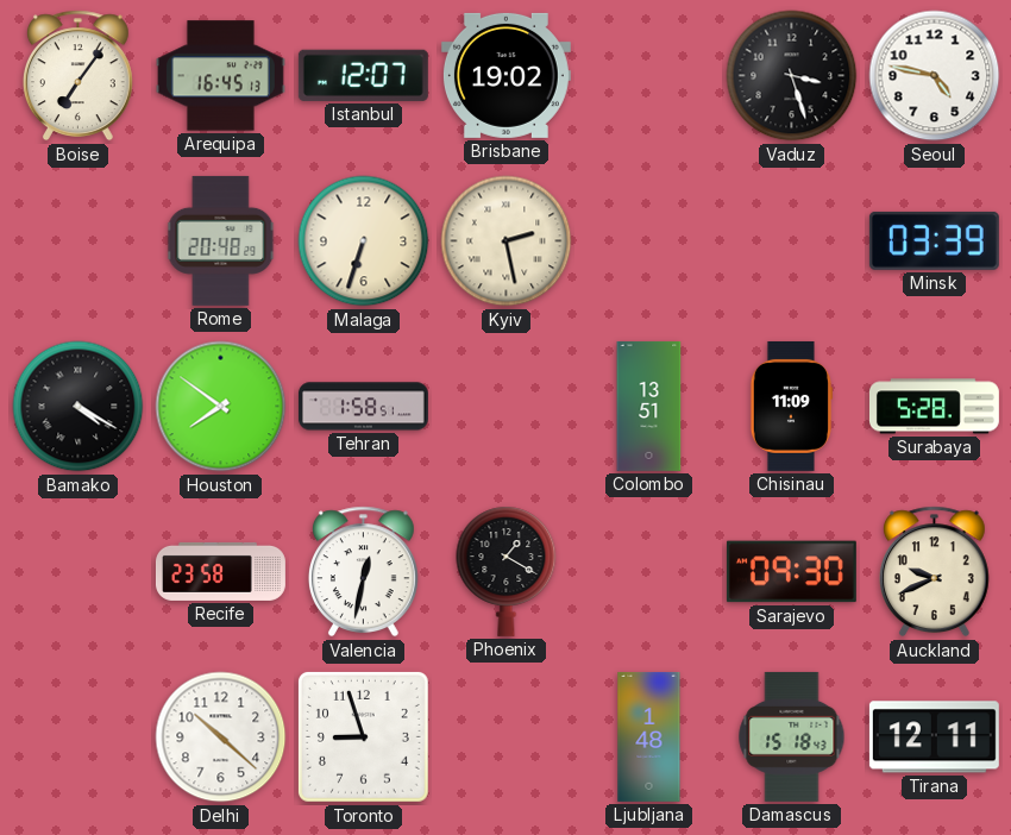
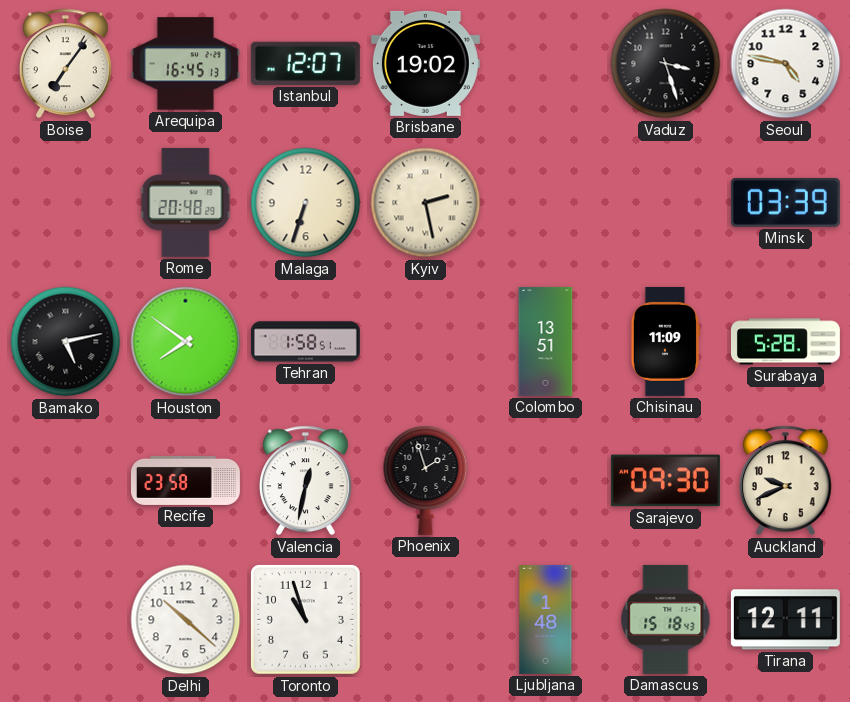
Bamako: 4:20 -> 5:13 (66, 342)
Phoenix: 1:20 -> 1:57 (426, 480)
Toronto: 8:57 -> 10:57 (305, 619)
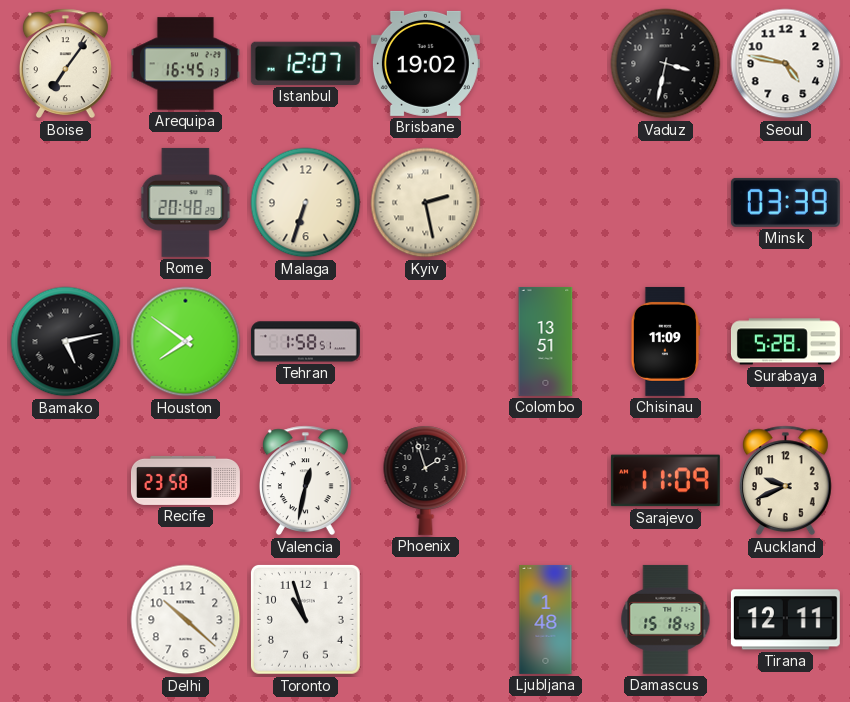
Vaduz: 3:27 -> 3:32 (666, 64)
Sarajevo: 09:30 -> 11:09 (665, 481)
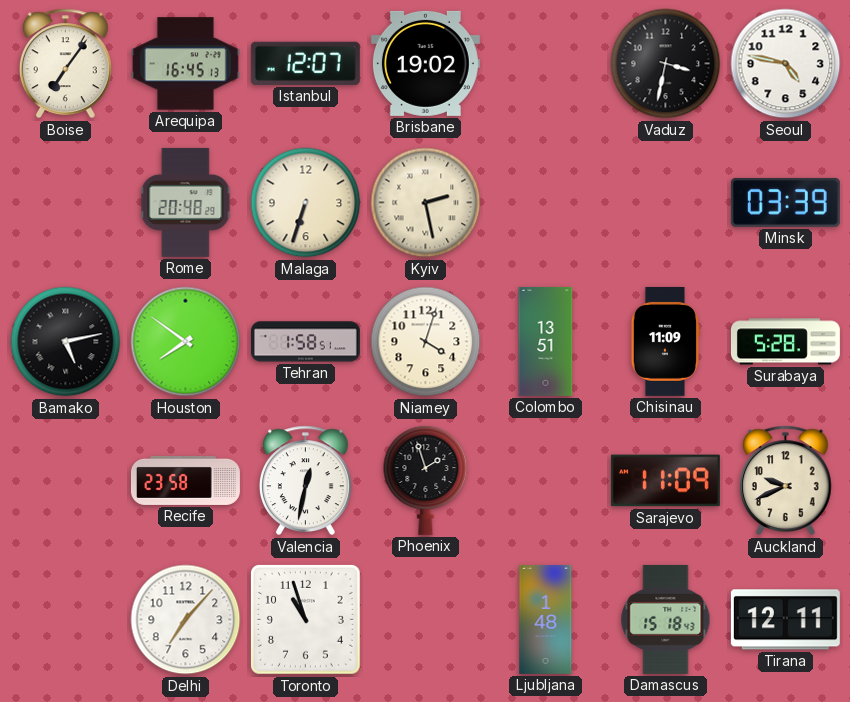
Niamey: none -> 4:03 (426, 342)
Delhi: 10:22 -> 7:07 (186, 620)
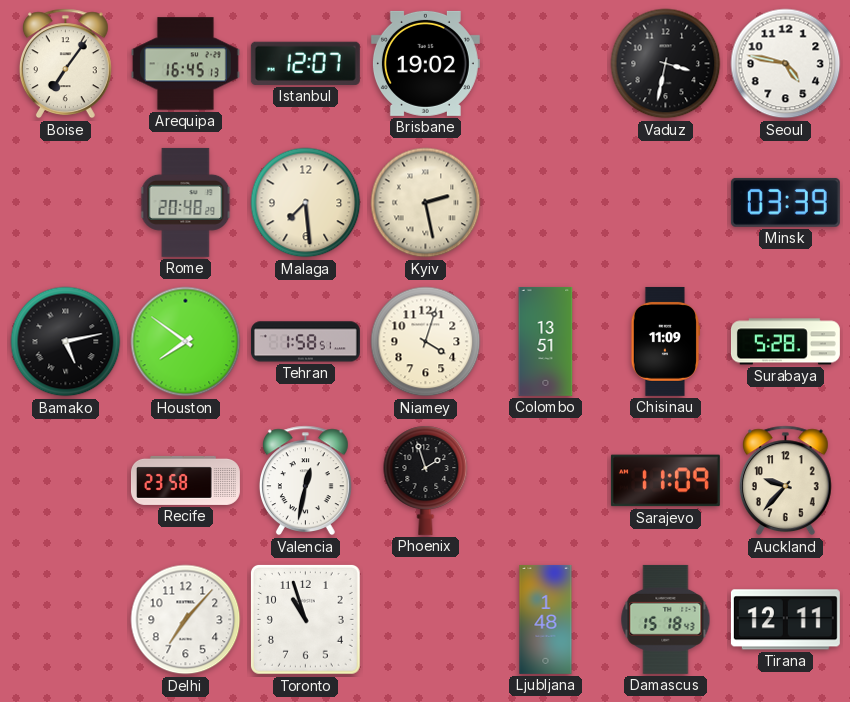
Malaga: 6:33 -> 7:29 (306, 203)
Auckland: 9:41 -> 9:37 (785, 481)
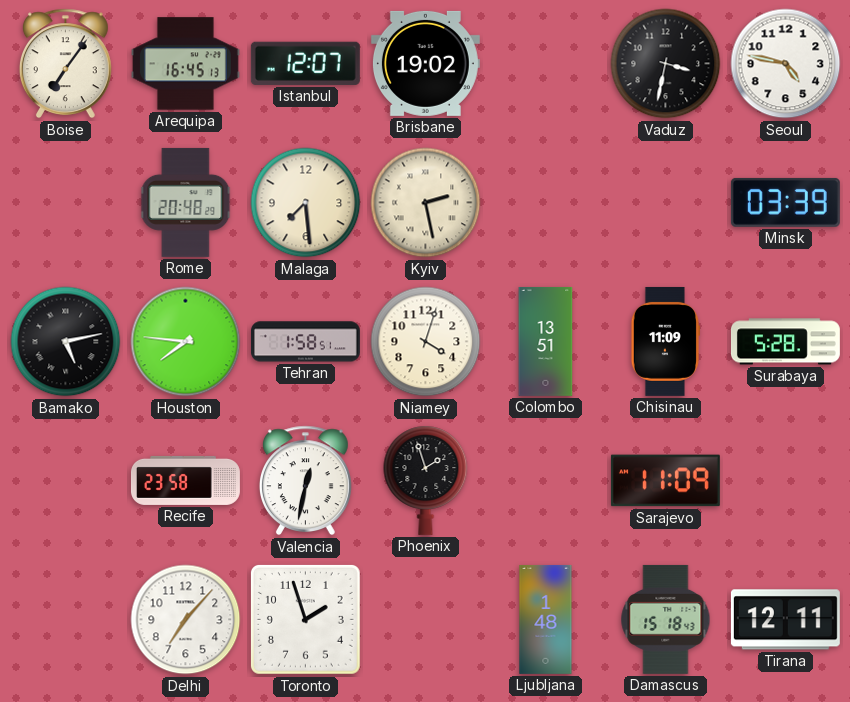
Houston: 7:51 -> 7:46 (186, 342)
Auckland: 9:37 -> none (785, 481)
Toronto: 10:57 -> 1:57 (305, 619)
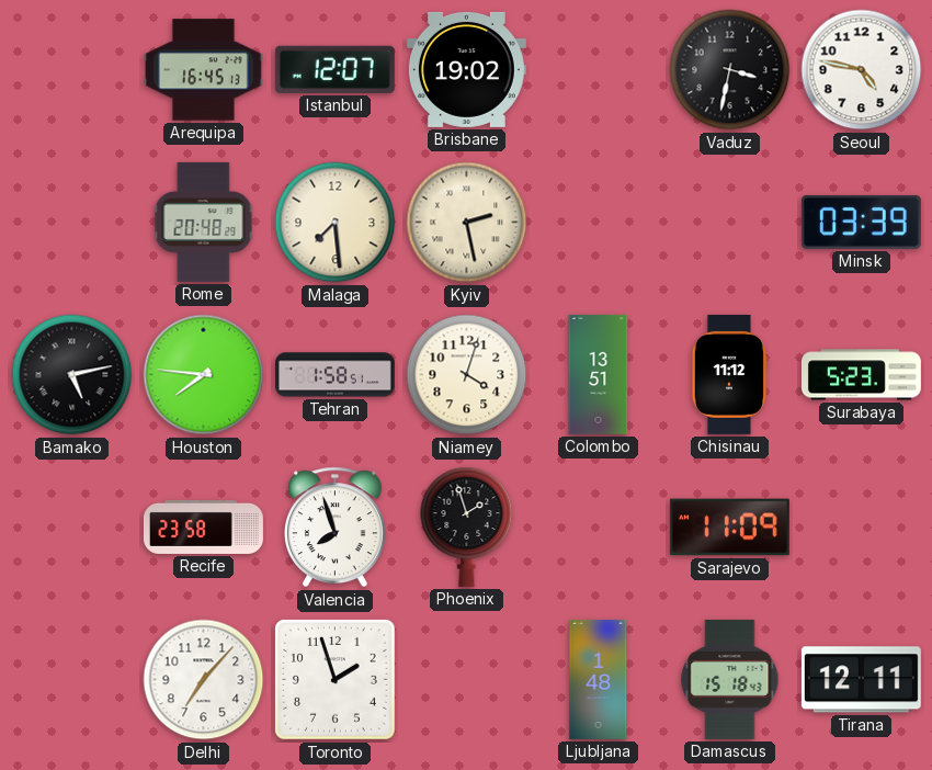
Boise: 7:06 -> none (65, 64)
Chisinau: 11:09 -> 11:12 (728, 374)
Surabaya: 5:28 -> 5:23 (861, 375)
Valencia: 12:32 -> 7:57 (334, 528)
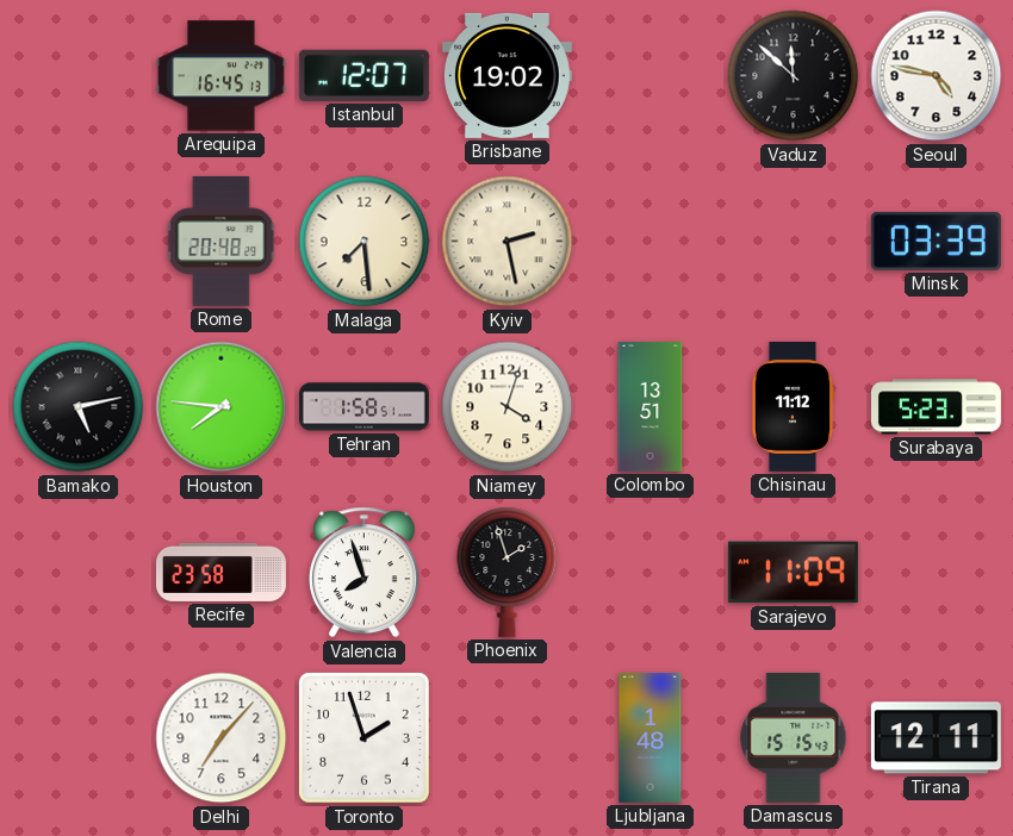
Vaduz: 3:32 -> 11:52 (794, 76)
Damascus: 15:18 -> 15:15 (794, 737)
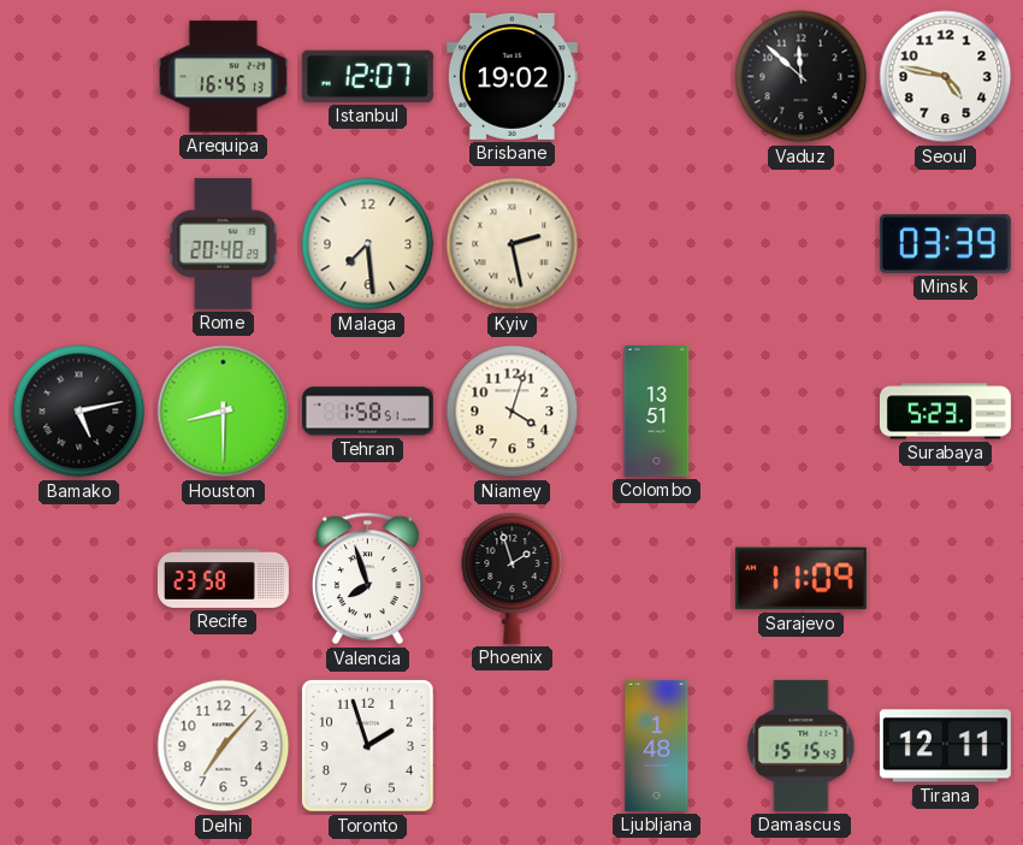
Houston: 7:46 -> 8:30 (224, 412)
Chisinau: 11:12 -> none (791, 406)
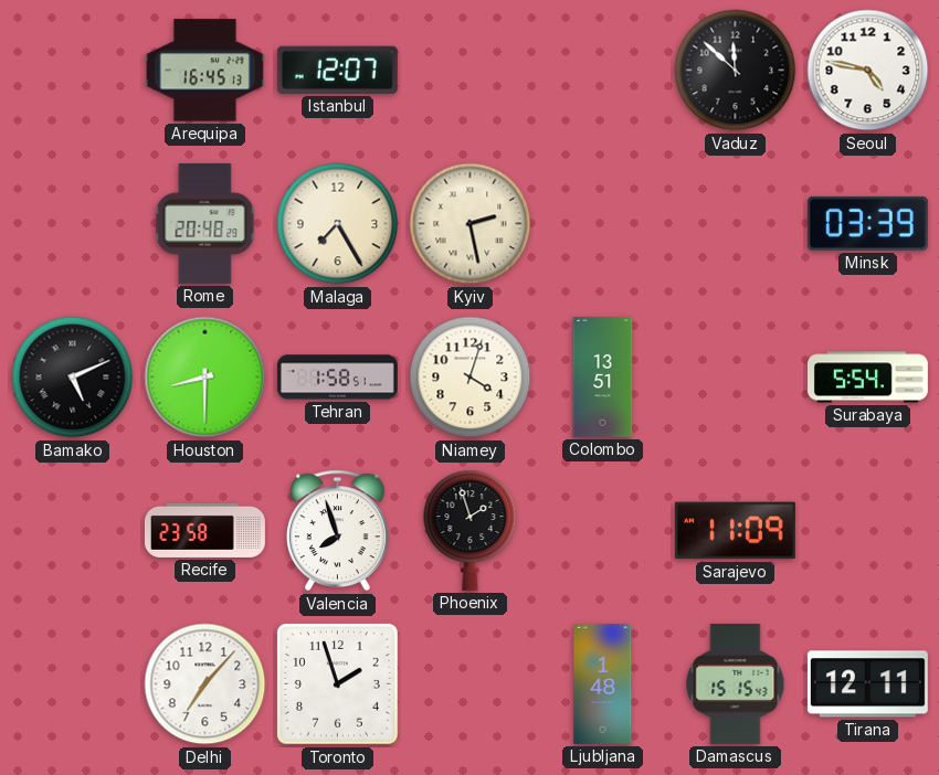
Brisbane: 19:02 -> none (512, 76)
Malaga: 7:29 -> 7:25 (338, 224)
Bamako: 5:13 -> 5:11 (73, 378)
Surabaya: 5:23 -> 5:54 (867, 378)
